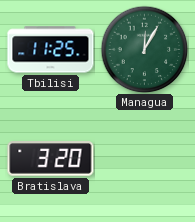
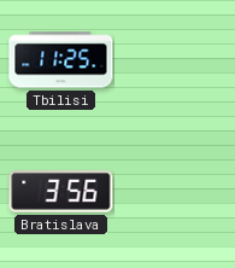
Managua: 12:05 -> none (144, 49)
Bratislava: 3:20 -> 3:56 (61, 192)
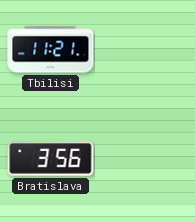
Tbilisi: 11:25 -> 11:21 (51, 50)
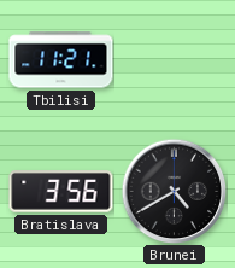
Brunei: none -> 4:40 (174, 191)
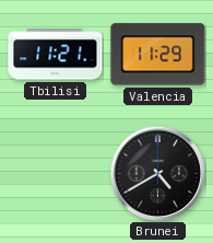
Valencia: none -> 11:29 (158, 55)
Bratislava: 3:56 -> none (61, 192)
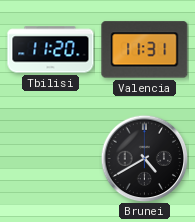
Tbilisi: 11:21 -> 11:20 (51, 50)
Valencia: 11:29 -> 11:31 (145, 50)
